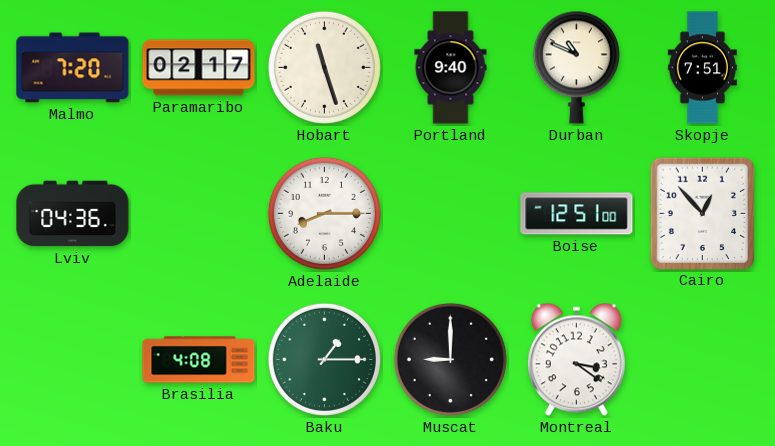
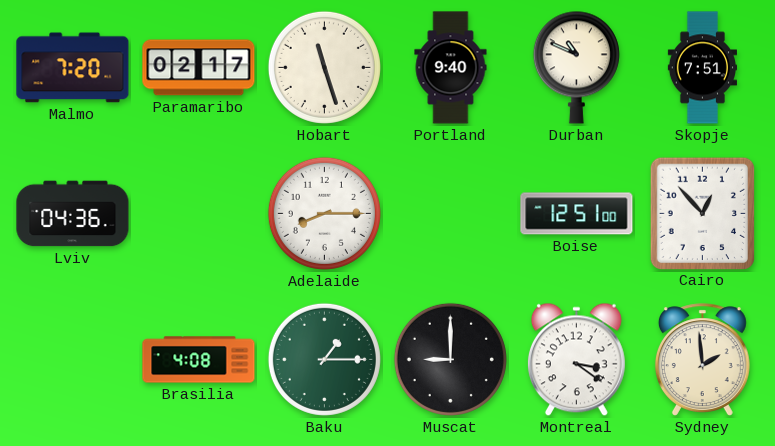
Sydney: none -> 1:59 (702, 360)
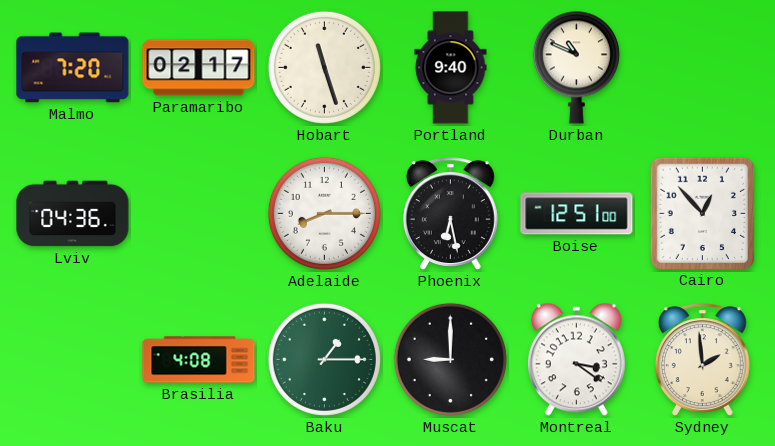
Skopje: 7:51 -> none (702, 68)
Phoenix: none -> 6:28 (450, 214)
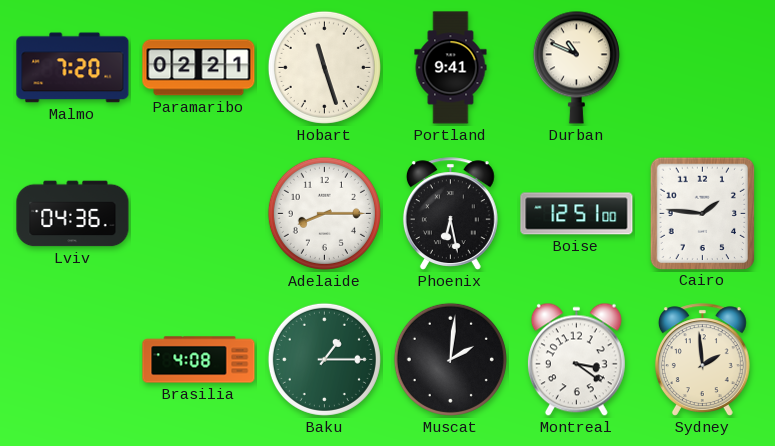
Paramaribo: 02:17 -> 02:21 (199, 68)
Portland: 9:40 -> 9:41 (451, 68)
Cairo: 12:53 -> 1:46 (702, 213)
Muscat: 9:00 -> 2:01 (450, 359)
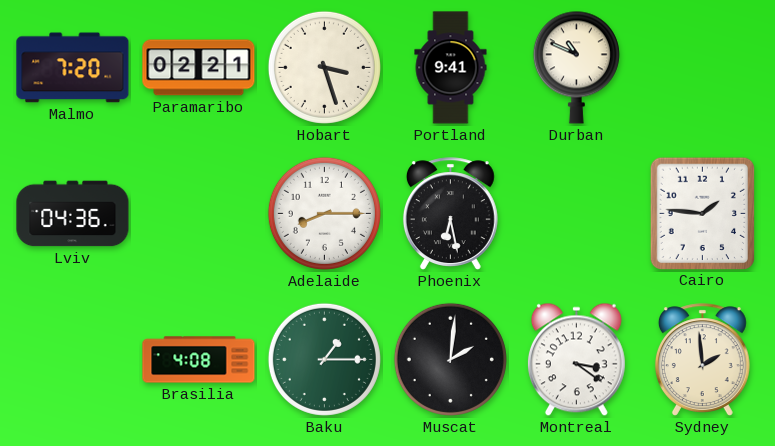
Hobart: 11:27 -> 3:27 (324, 67)
Boise: 12:51 -> none (577, 214)
